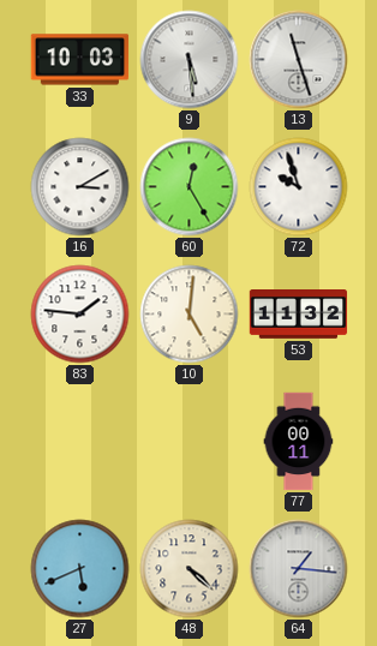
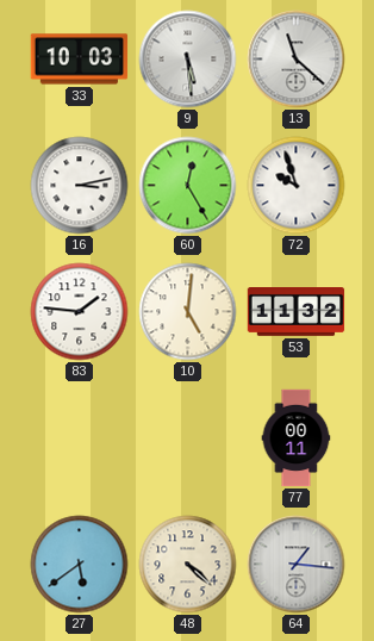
13: 11:27 -> 11:22 (297, 60)
16: 3:10 -> 3:13 (80, 186)
27: 5:41 -> 5:39 (80, 565)
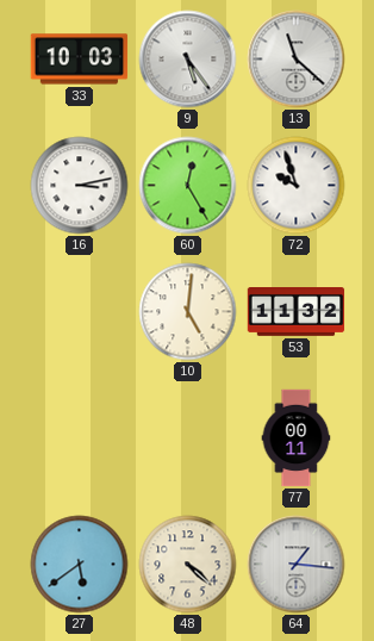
9: 5:29 -> 5:24 (188, 60)
83: 1:46 -> none (80, 312)
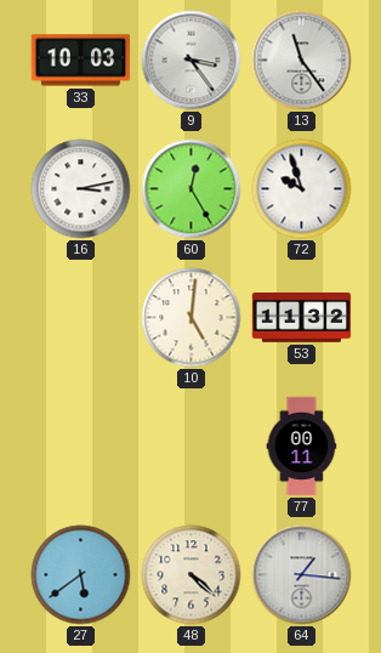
9: 5:24 -> 3:24 (192, 61)
13: 11:22 -> 11:24 (302, 61)
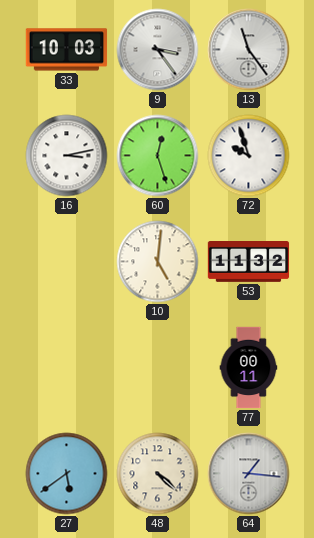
60: 12:25 -> 12:27 (158, 156)
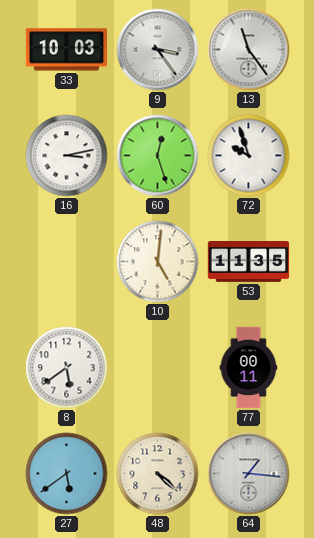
53: 11:32 -> 11:35 (249, 262)
8: none -> 5:39 (67, 368)
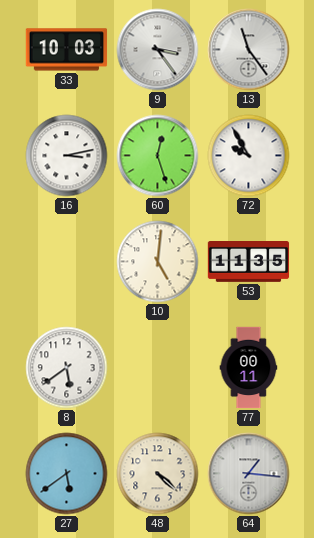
72: 9:57 -> 9:55 (249, 156)
